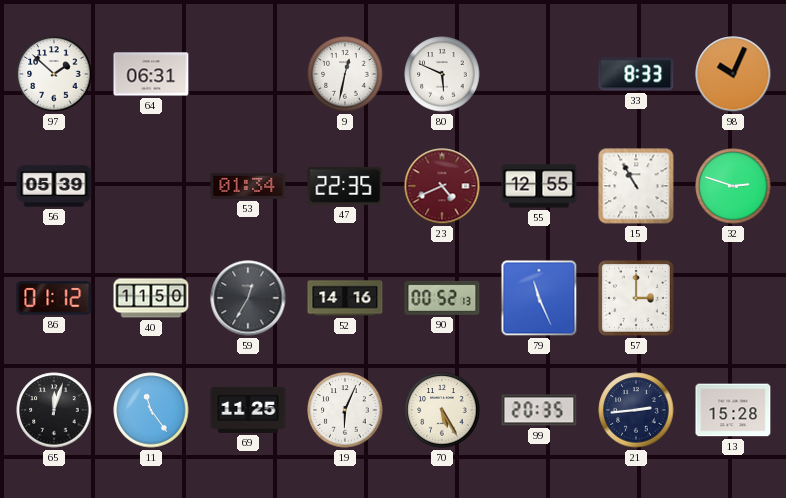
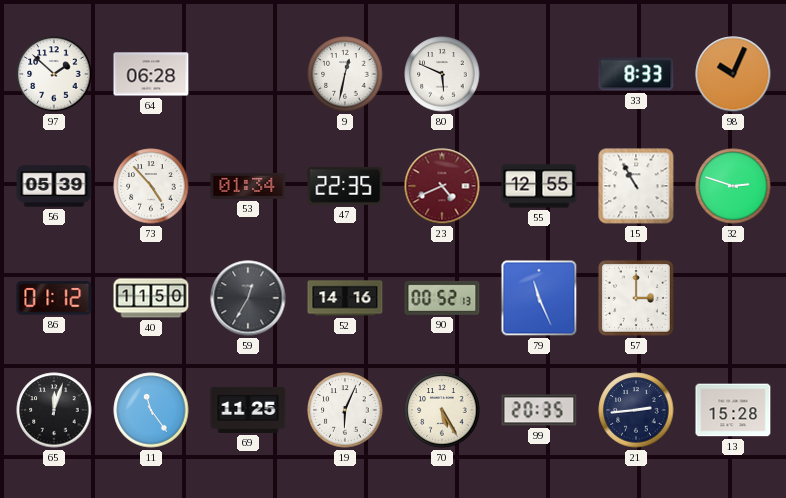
64: 06:31 -> 06:28 (151, 74)
73: none -> 4:53 (151, 186)
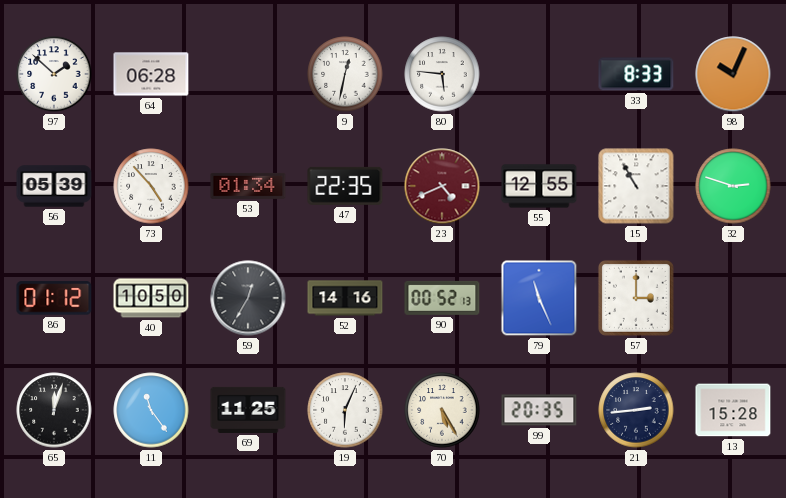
80: 5:49 -> 5:46 (442, 74)
40: 11:50 -> 10:50 (151, 298)
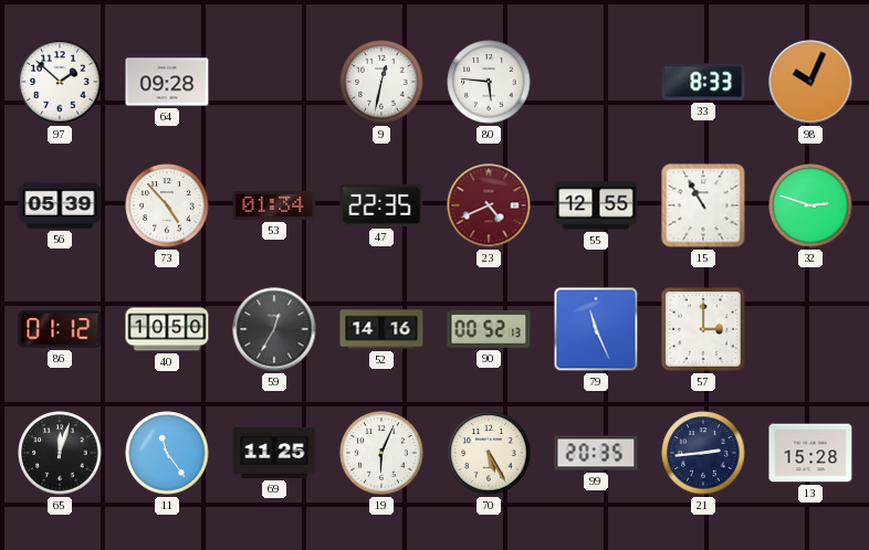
64: 06:28 -> 09:28 (167, 82)
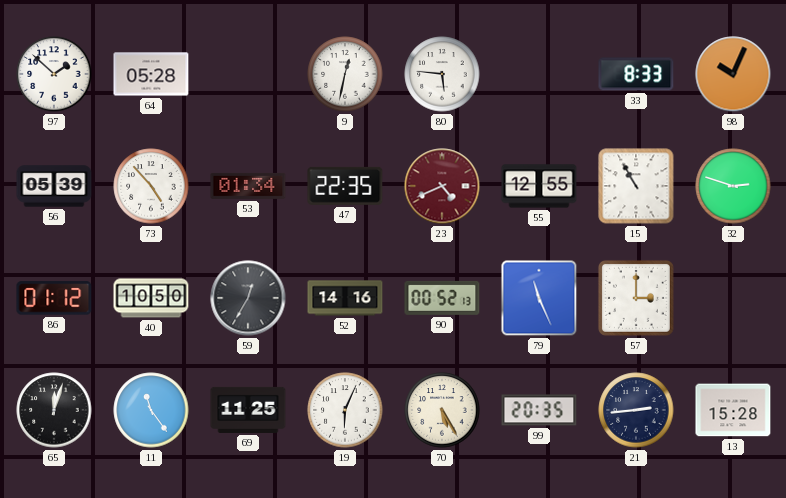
64: 09:28 -> 05:28 (151, 74)
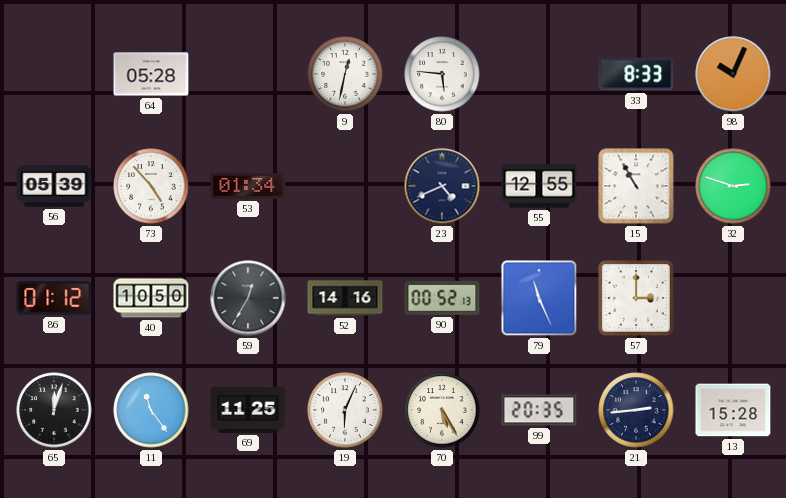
97: 1:52 -> none (54, 74)
47: 22:35 -> none (345, 186)
23 dial: burgundy -> navy (442, 186)
